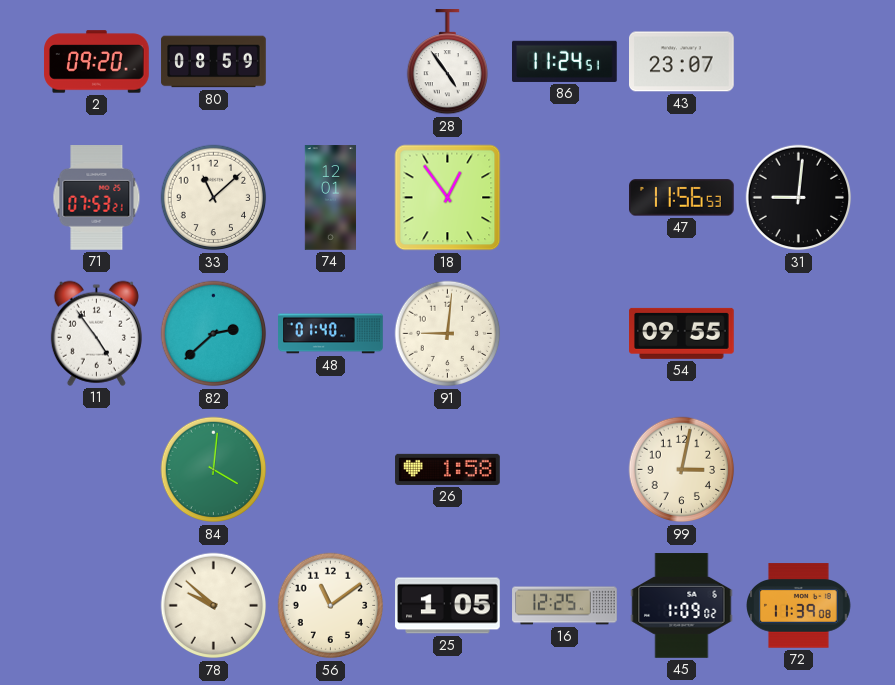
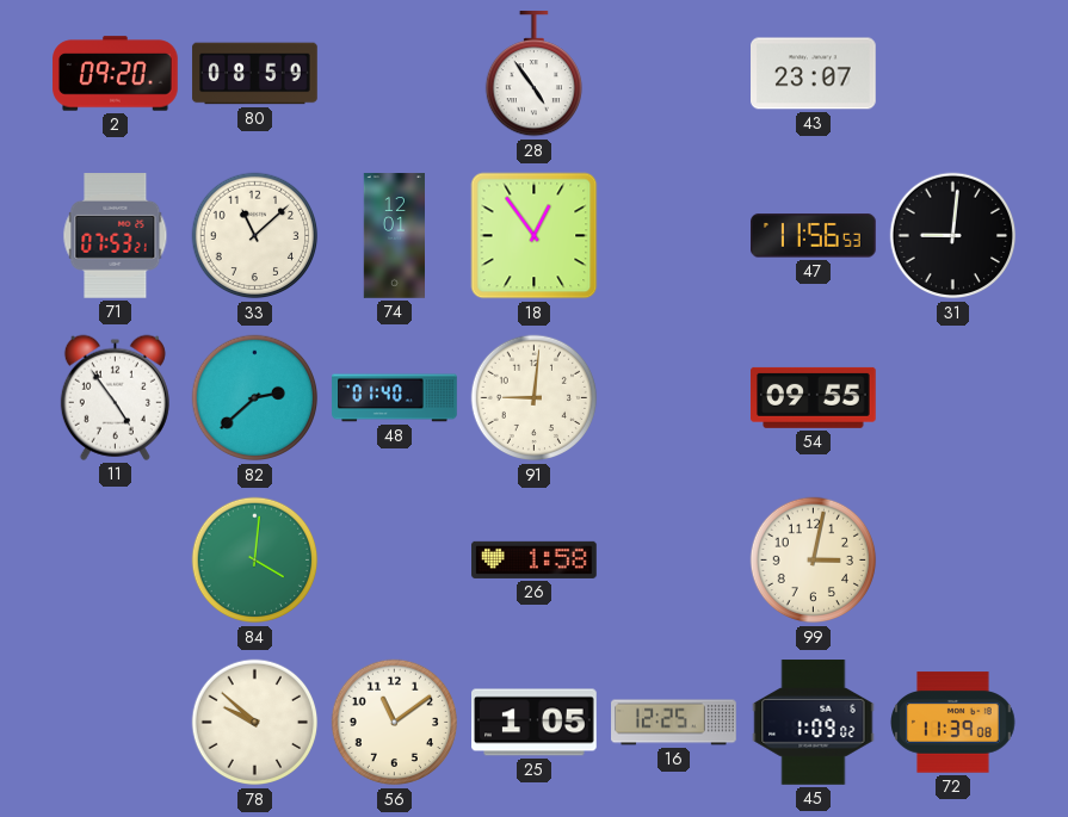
86: 11:24 -> none (565, 61)
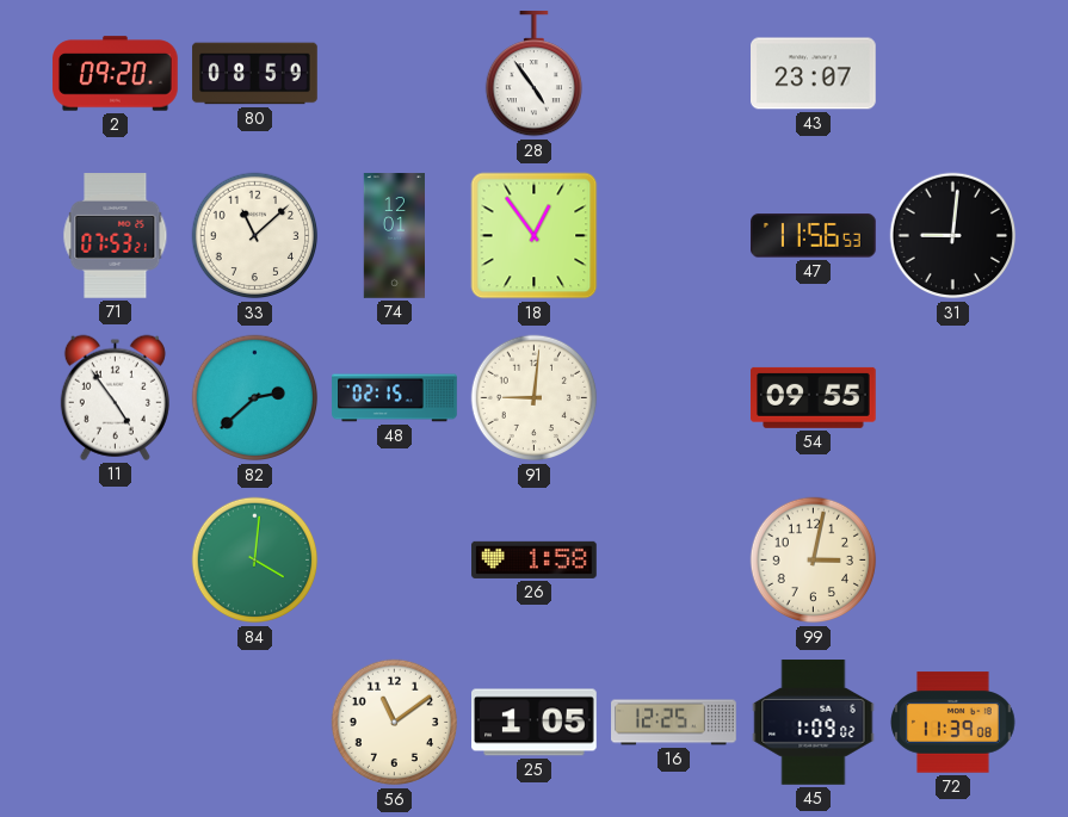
48: 01:40 -> 02:15 (395, 398)
78: 9:52 -> none (255, 723)
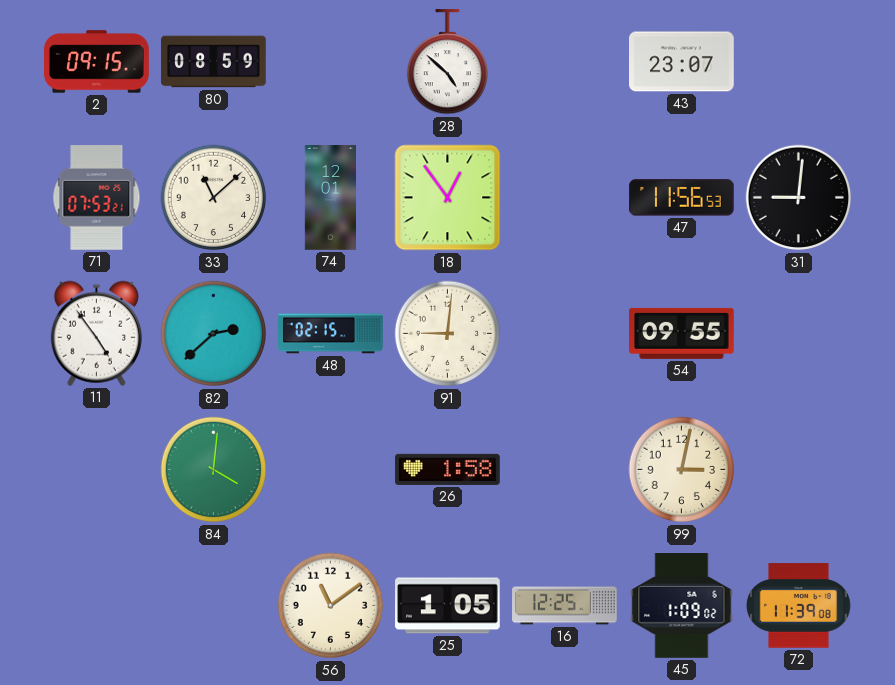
2: 09:20 -> 09:15 (97, 62)
28: 4:54 -> 4:52 (447, 63)
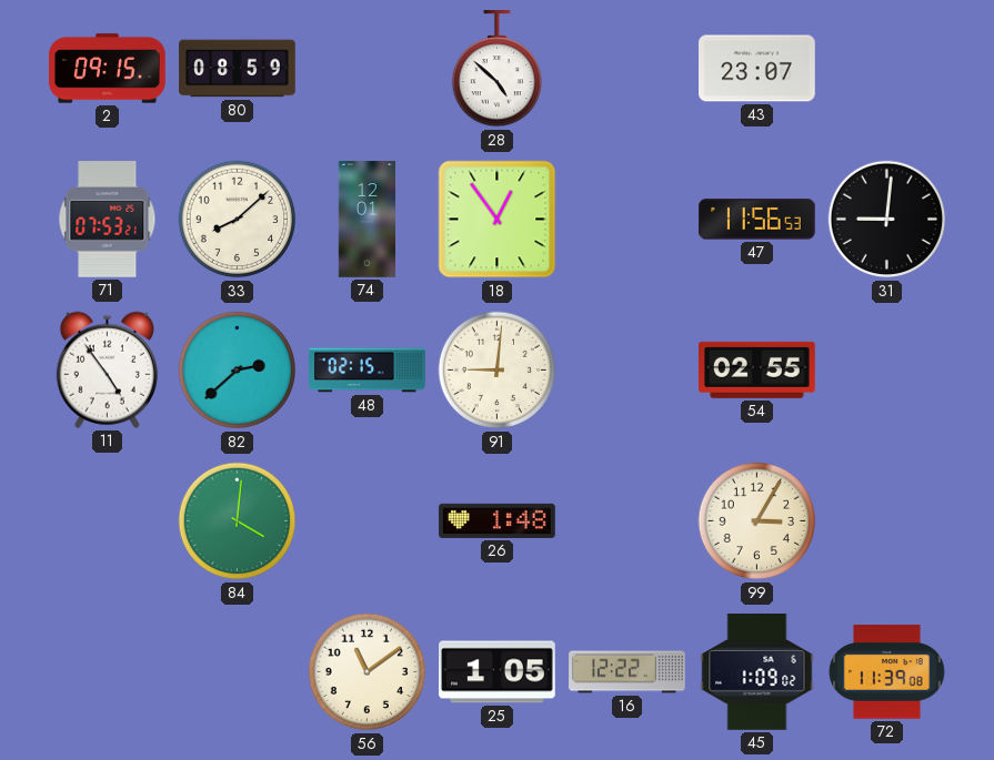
33: 11:08 -> 8:08 (238, 220)
54: 09:55 -> 02:55 (757, 369)
26: 1:58 -> 1:48 (498, 520)
99: 3:02 -> 3:05 (757, 521)
16: 12:25 -> 12:22 (627, 672)
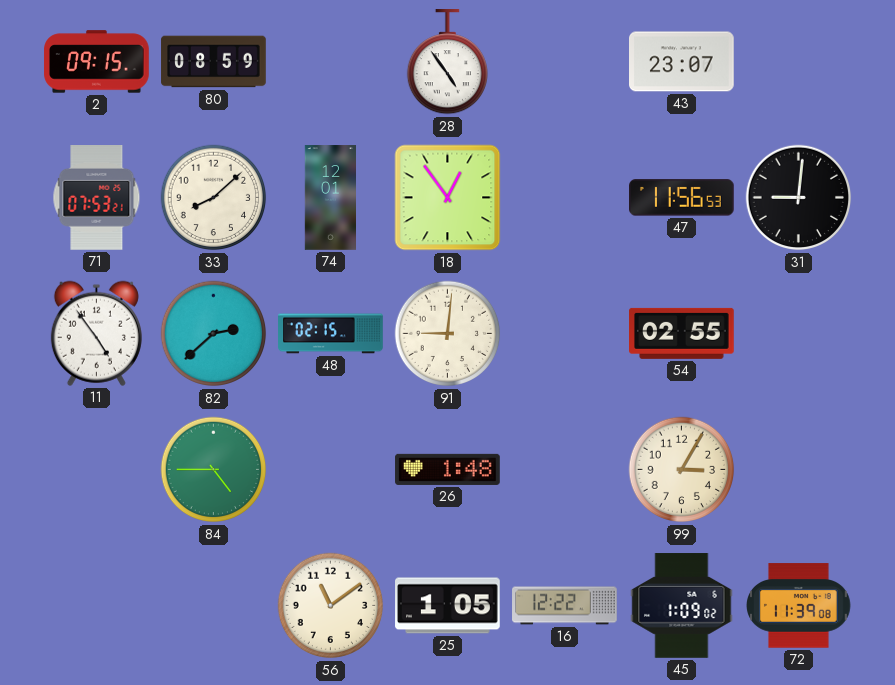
28: 4:52 -> 4:54 (447, 63)
84: 4:01 -> 4:45 (214, 470)
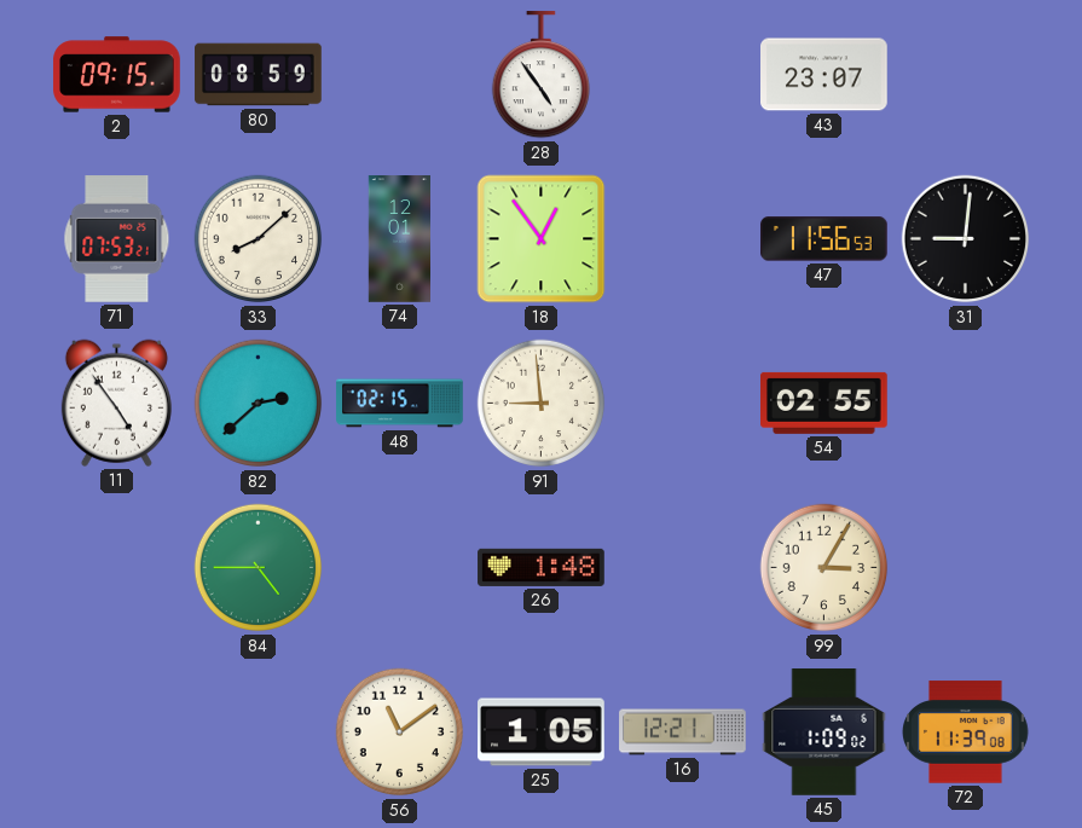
91: 9:01 -> 8:59 (542, 404)
16: 12:22 -> 12:21 (683, 733)
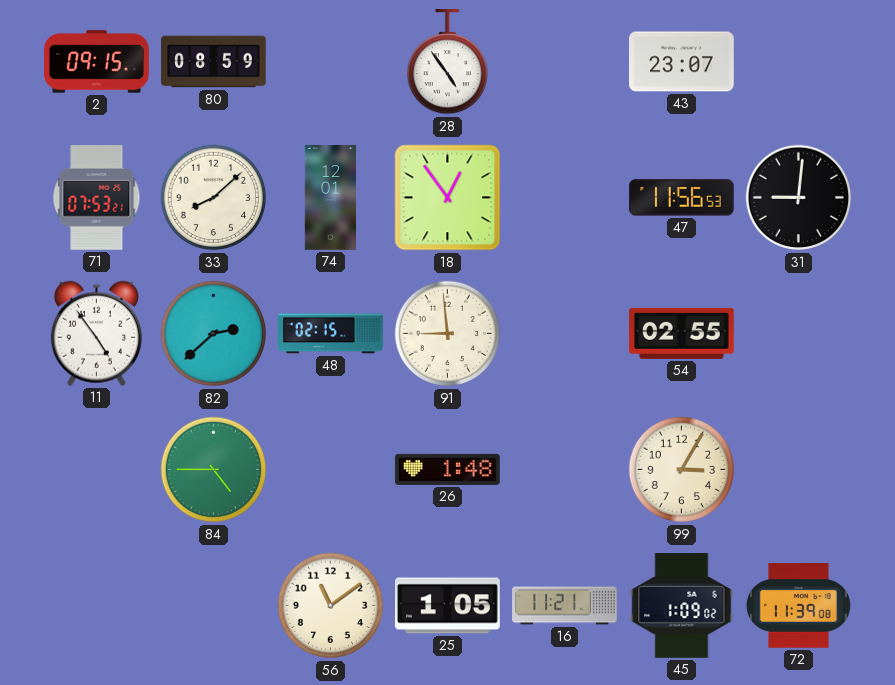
16: 12:21 -> 11:21 (565, 606)
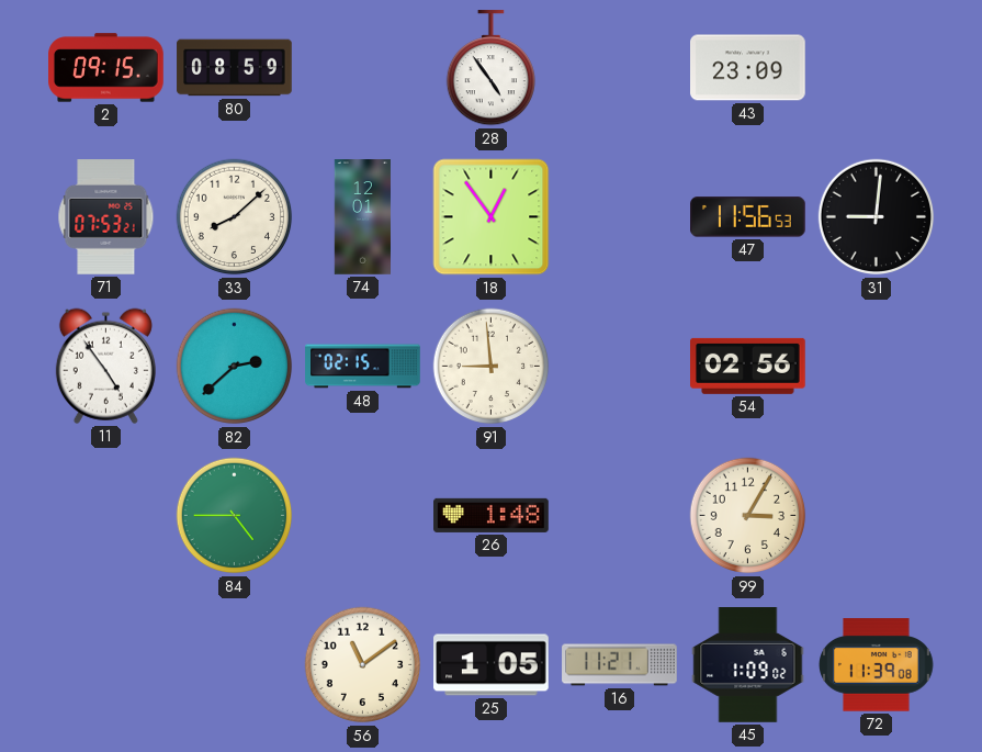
43: 23:07 -> 23:09 (748, 68)
54: 02:55 -> 02:56 (748, 366)
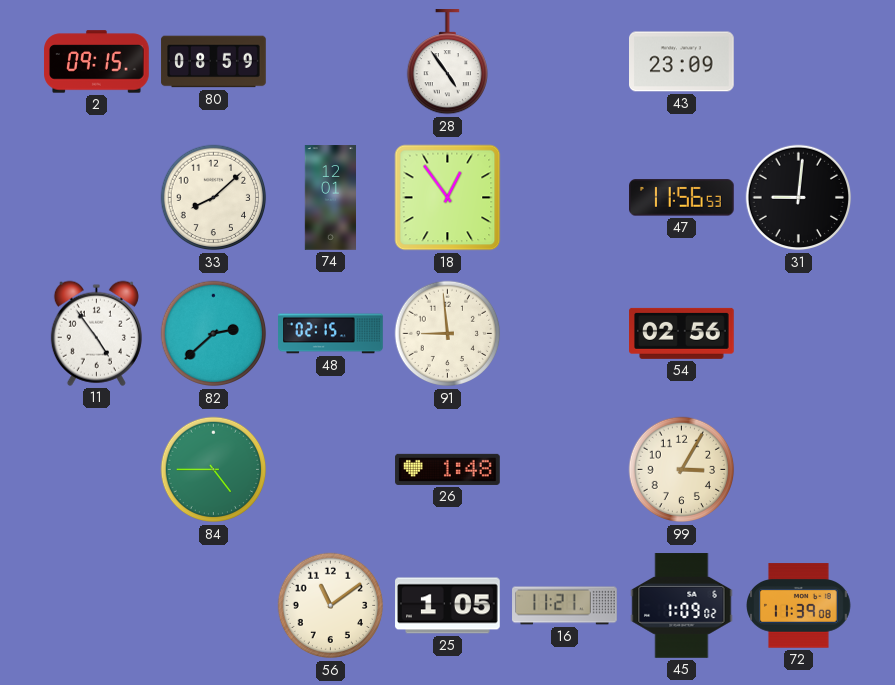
71: 07:53 -> none (106, 217)
